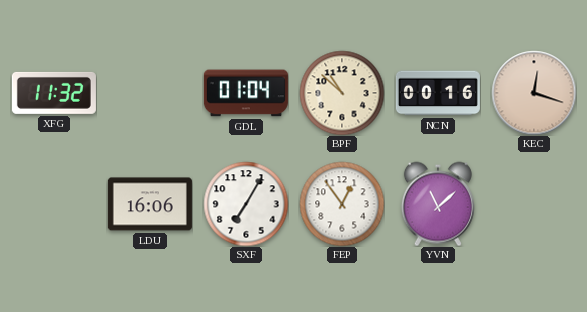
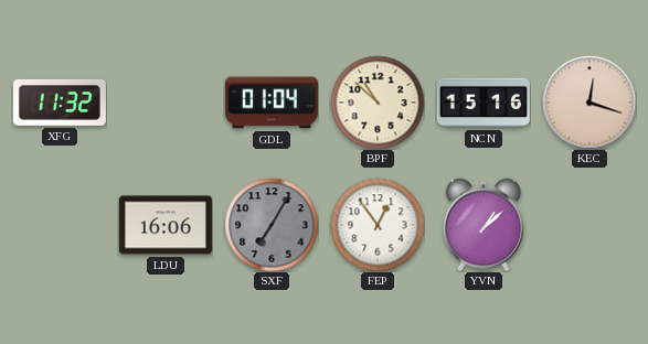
NCN: 00:16 -> 15:16 (484, 103)
SXF dial: white -> grey (272, 225)
YVN: 11:08 -> 1:08 (484, 225)
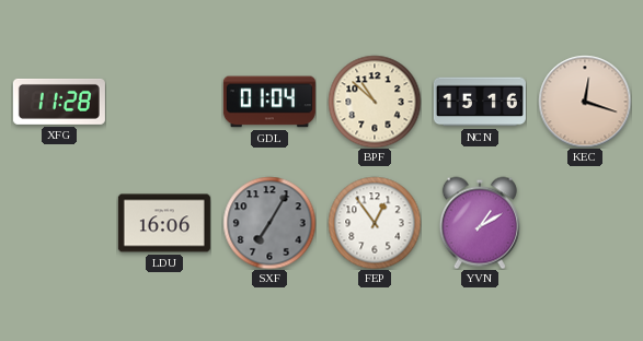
XFG: 11:32 -> 11:28 (59, 102)
YVN: 1:08 -> 1:10 (480, 223)
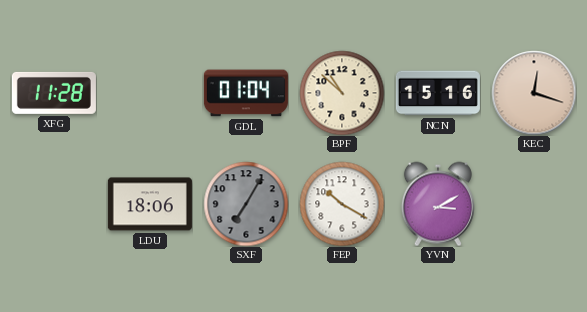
LDU: 16:06 -> 18:06 (150, 204)
FEP: 12:54 -> 10:20 (342, 204)
YVN: 1:10 -> 3:10 (438, 204)
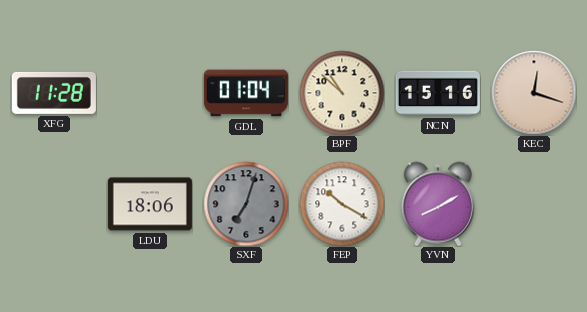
SXF: 7:05 -> 7:03 (246, 204)
YVN: 3:10 -> 8:10 (438, 204)
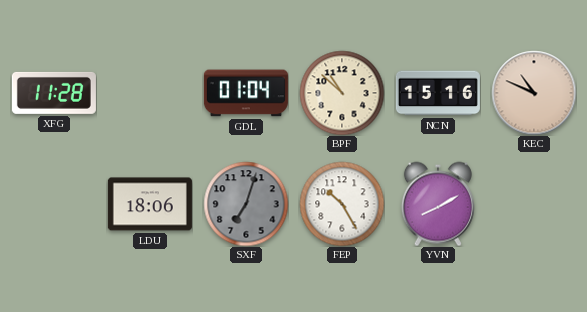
KEC: 12:18 -> 10:49 (534, 93)
FEP: 10:20 -> 10:25 (342, 204)
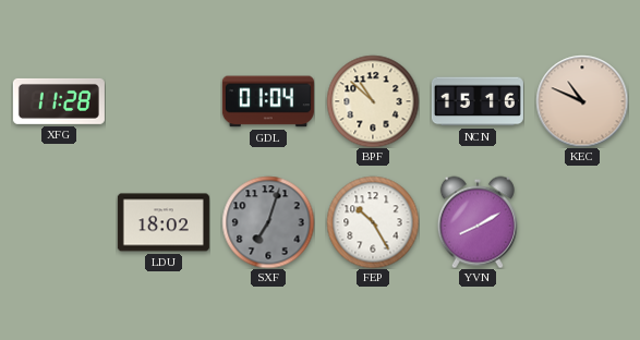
LDU: 18:06 -> 18:02 (164, 222)
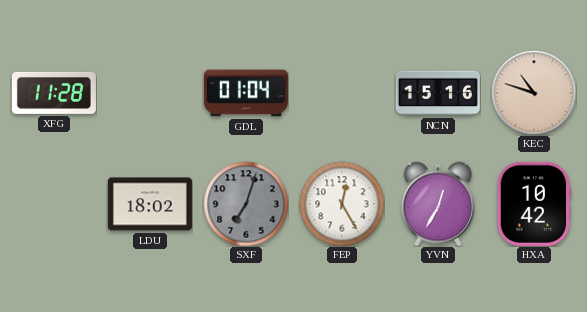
BPF: 10:52 -> none (373, 101)
KEC: 10:49 -> 10:48 (534, 93)
FEP: 10:25 -> 12:25 (342, 204)
YVN: 8:10 -> 12:35 (438, 204)
HXA: none -> 10:42 (533, 204)
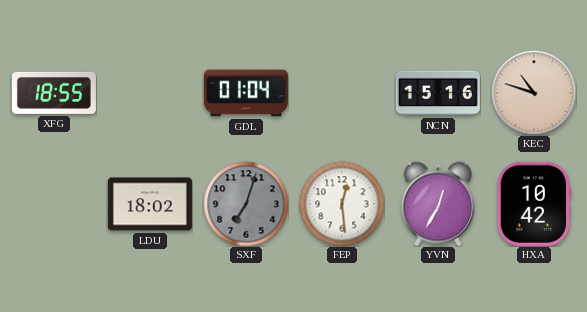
XFG: 11:28 -> 18:55 (54, 93)
FEP: 12:25 -> 12:29 (342, 204)
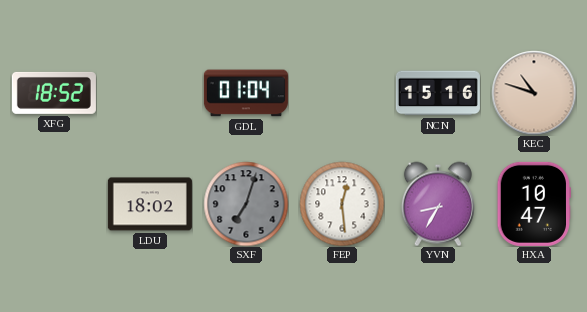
XFG: 18:55 -> 18:52 (54, 93)
YVN: 12:35 -> 8:35 (438, 204)
HXA: 10:42 -> 10:47 (533, 204)
